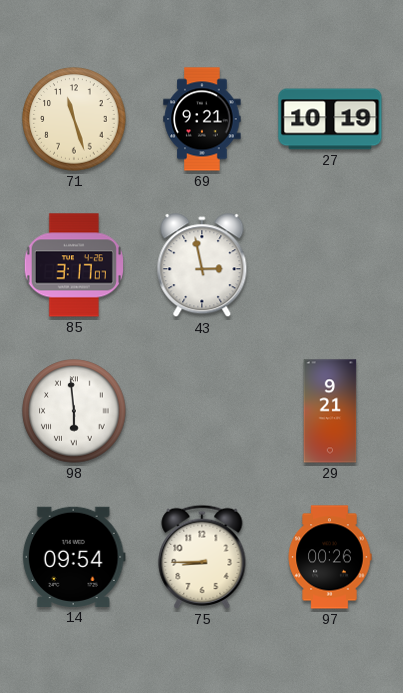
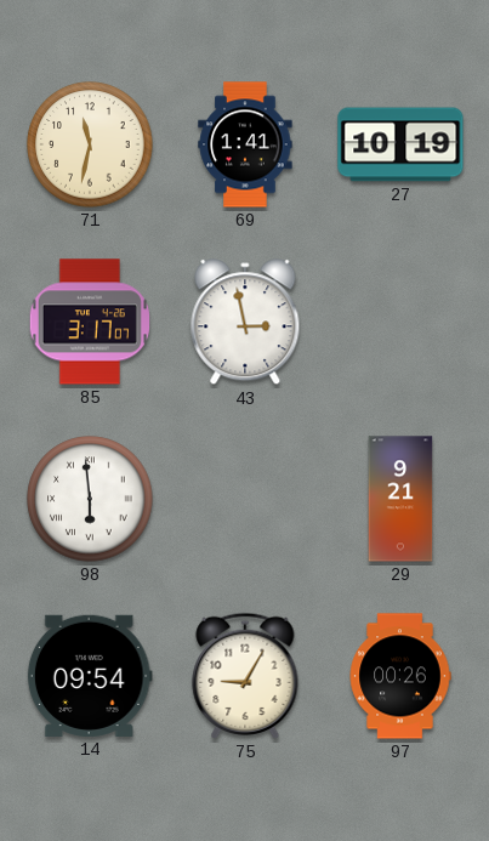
71: 11:27 -> 11:32 (90, 144)
69: 9:21 -> 1:41 (245, 144)
75: 8:45 -> 9:05 (245, 676)
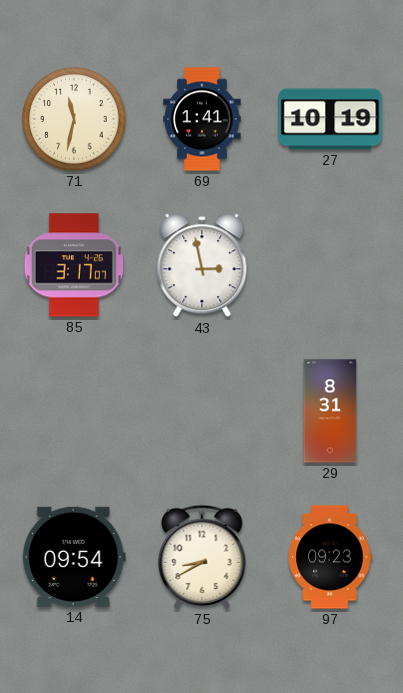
98: 5:59 -> none (90, 499)
29: 9:21 -> 8:31 (330, 411)
75: 9:05 -> 8:40 (202, 557)
97: 00:26 -> 09:23 (330, 557)
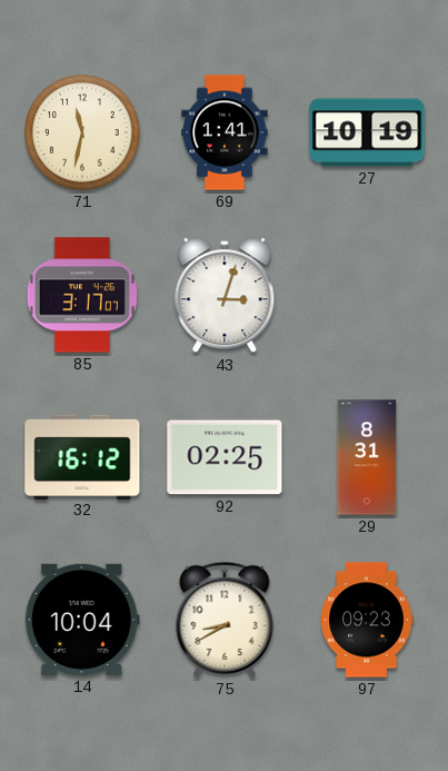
43: 2:58 -> 3:03 (225, 296)
32: none -> 16:12 (82, 456)
92: none -> 02:25 (225, 457)
14: 09:54 -> 10:04 (82, 620)
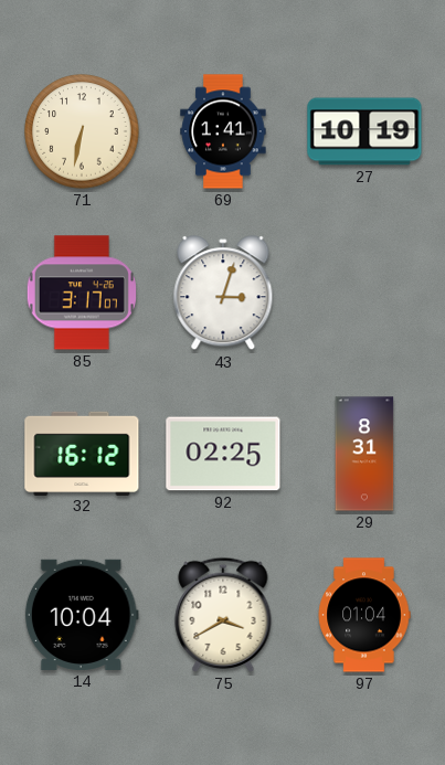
71: 11:32 -> 6:32 (82, 131)
75: 8:40 -> 3:40 (223, 615)
97: 09:23 -> 01:04 (364, 615)
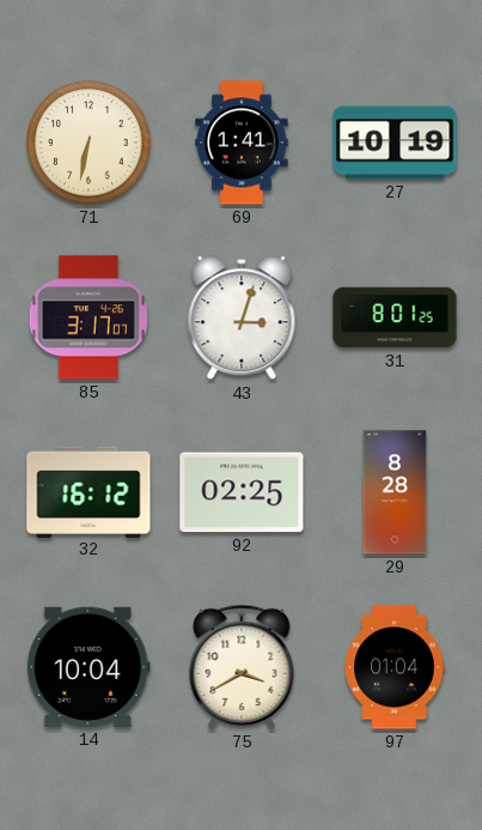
31: none -> 8:01 (395, 317)
29: 8:31 -> 8:28 (395, 492)
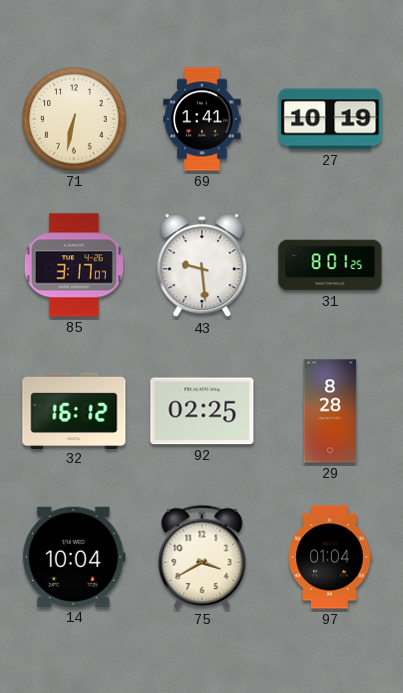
43: 3:03 -> 9:29 (202, 266)
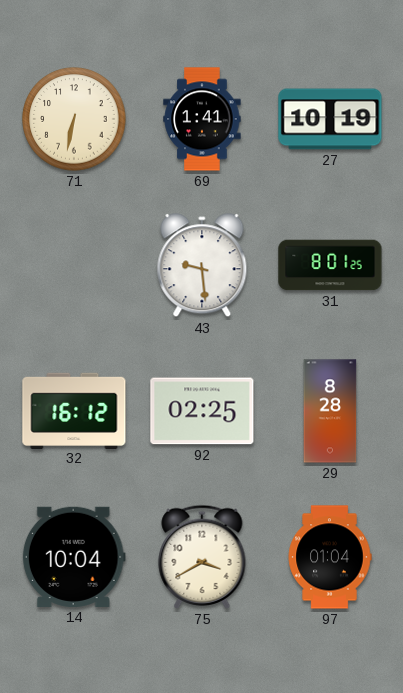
85: 3:17 -> none (74, 265)
